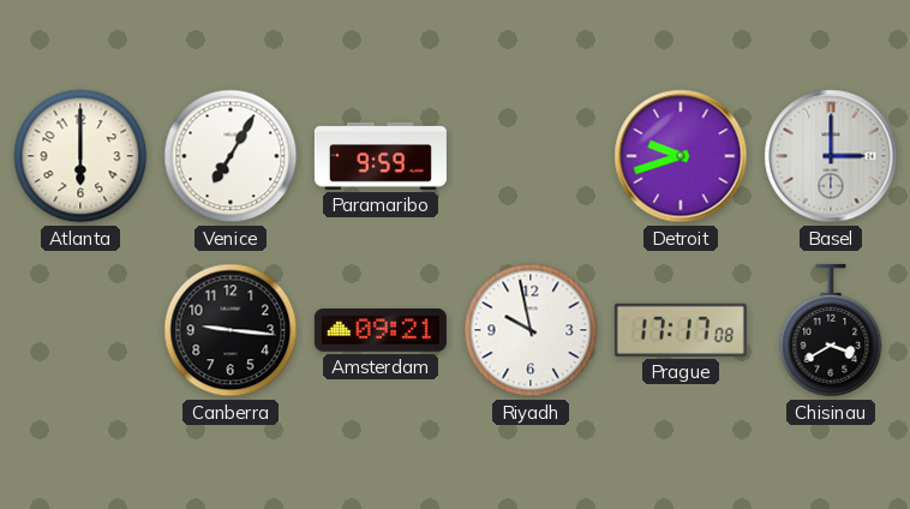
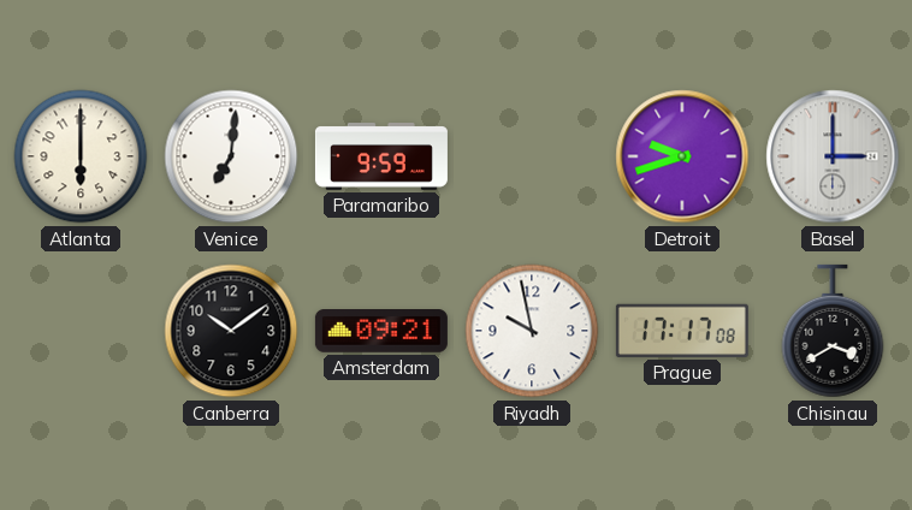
Venice: 7:05 -> 7:01 (231, 156)
Canberra: 9:16 -> 10:09 (231, 331)
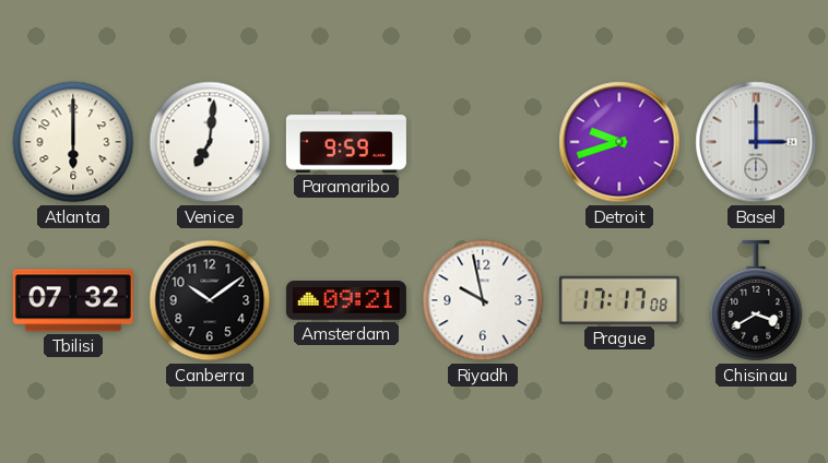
Tbilisi: none -> 07:32 (73, 300)
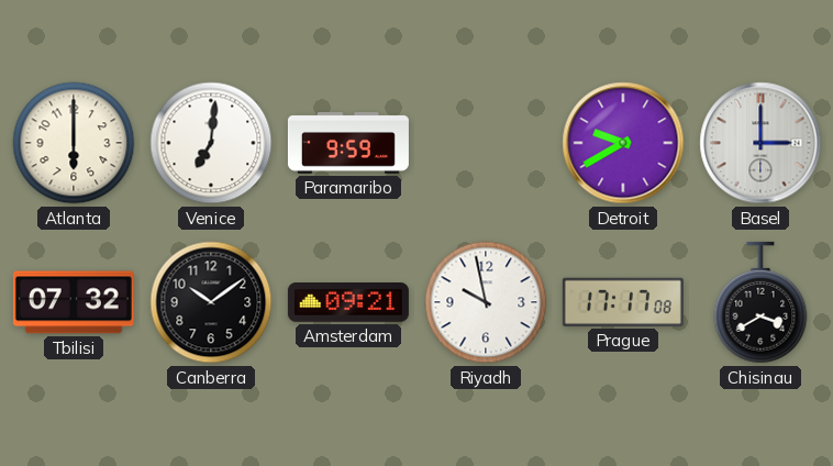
Detroit: 9:42 -> 9:40 (623, 143)
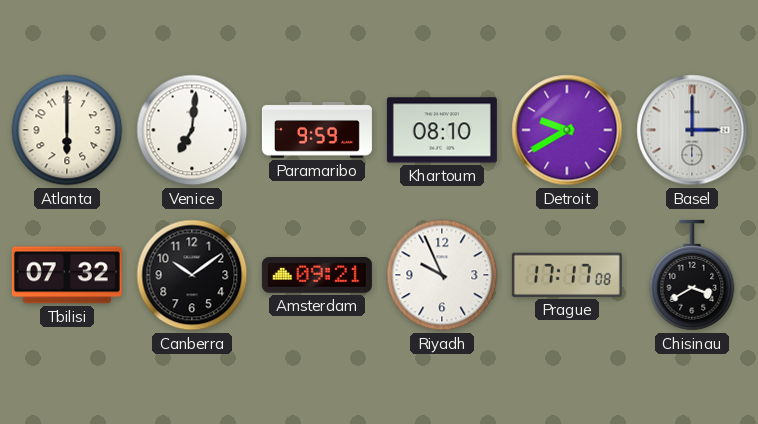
Khartoum: none -> 08:10 (442, 130)
Riyadh: 9:58 -> 9:56 (442, 275)
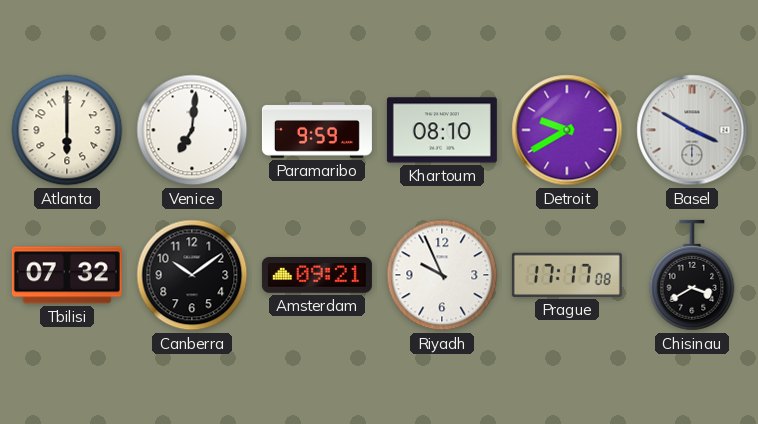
Basel: 3:00 -> 3:50 (692, 130)
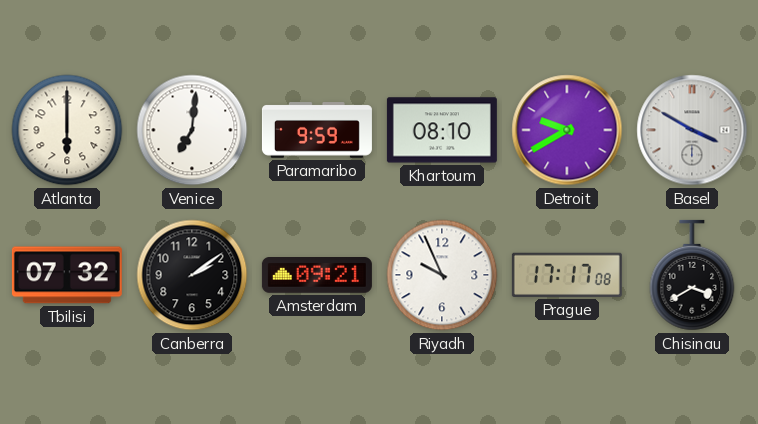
Canberra: 10:09 -> 2:09 (192, 275)
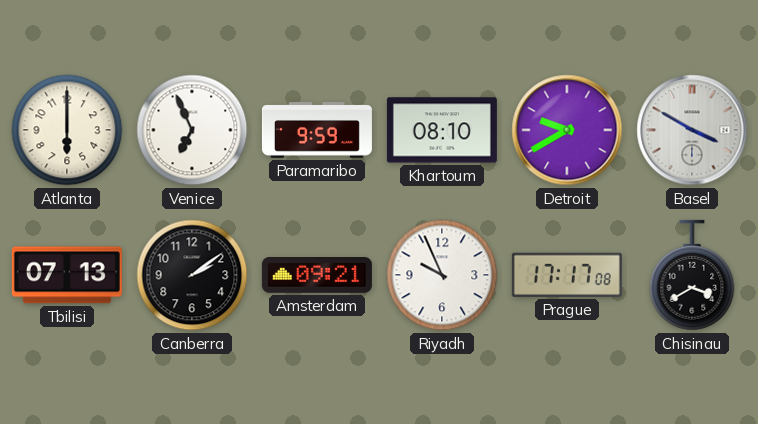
Venice: 7:01 -> 6:56 (192, 130)
Tbilisi: 07:32 -> 07:13 (67, 275)
